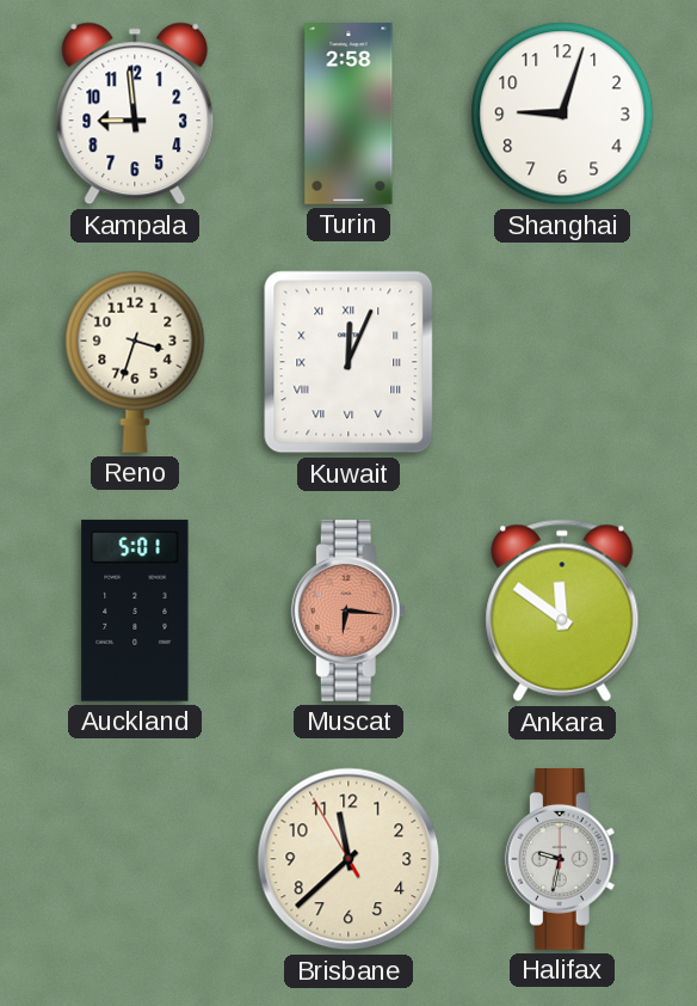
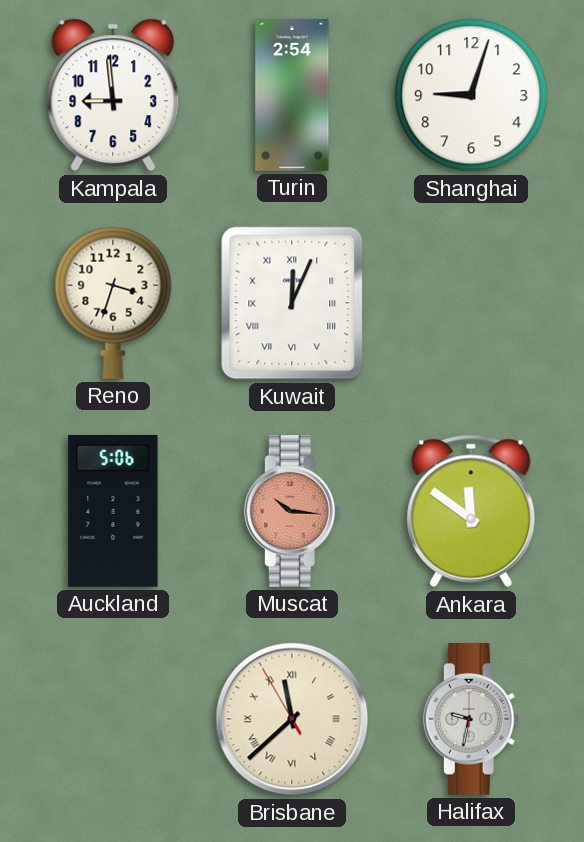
Turin: 2:58 -> 2:54 (292, 96)
Auckland: 5:01 -> 5:06 (113, 511)
Muscat: 6:16 -> 10:16 (292, 512)
Brisbane numerals: Arabic -> Roman (292, 719)
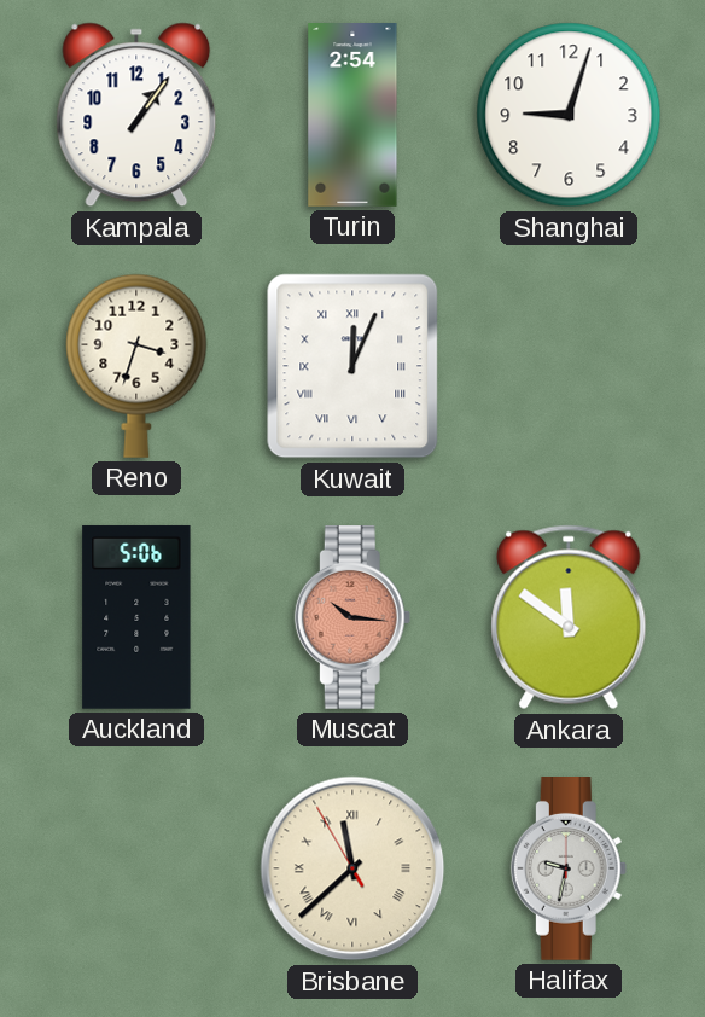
Kampala: 8:59 -> 1:06 (136, 115)
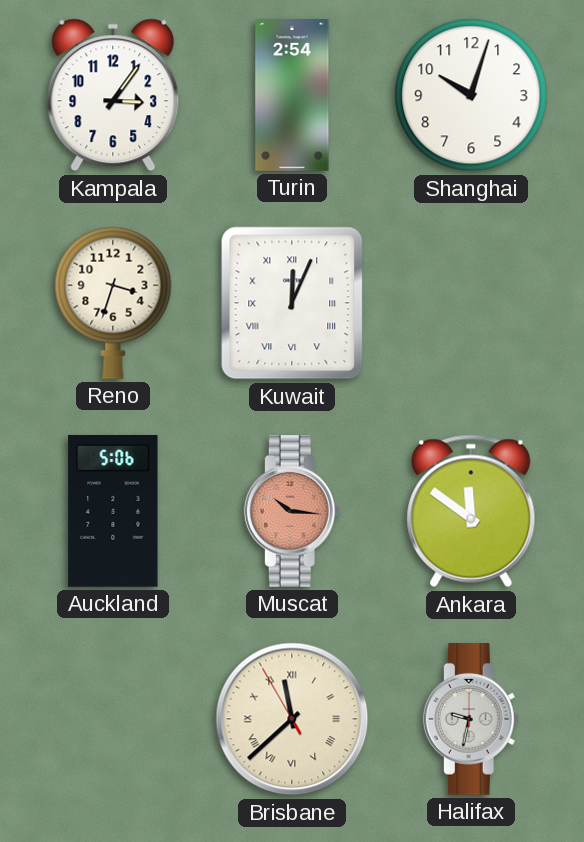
Kampala: 1:06 -> 3:06 (113, 95)
Shanghai: 9:03 -> 10:03 (471, 95)
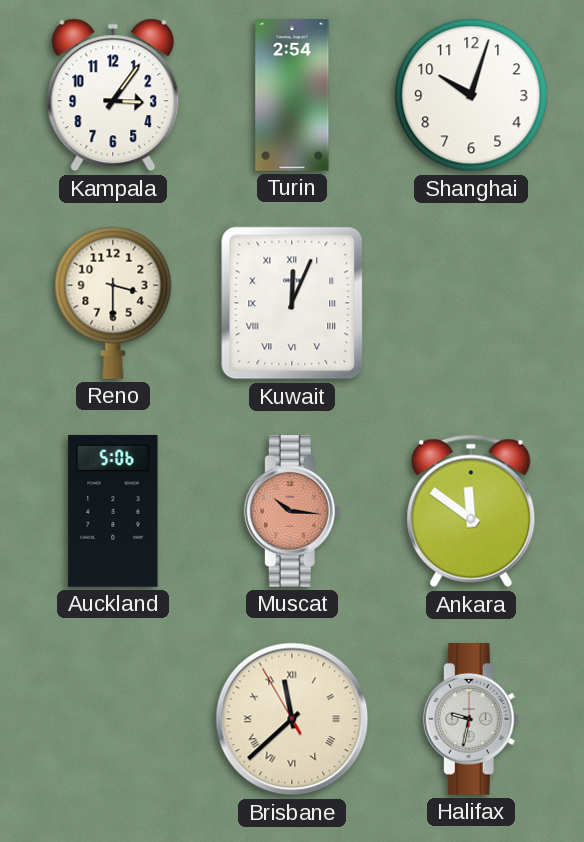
Reno: 3:33 -> 3:30 (113, 303)
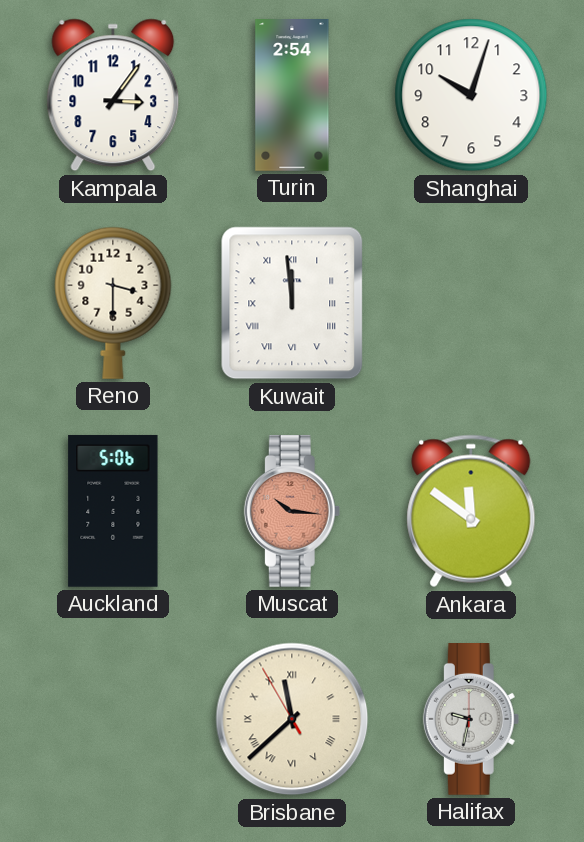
Kuwait: 12:04 -> 11:59 (292, 303)
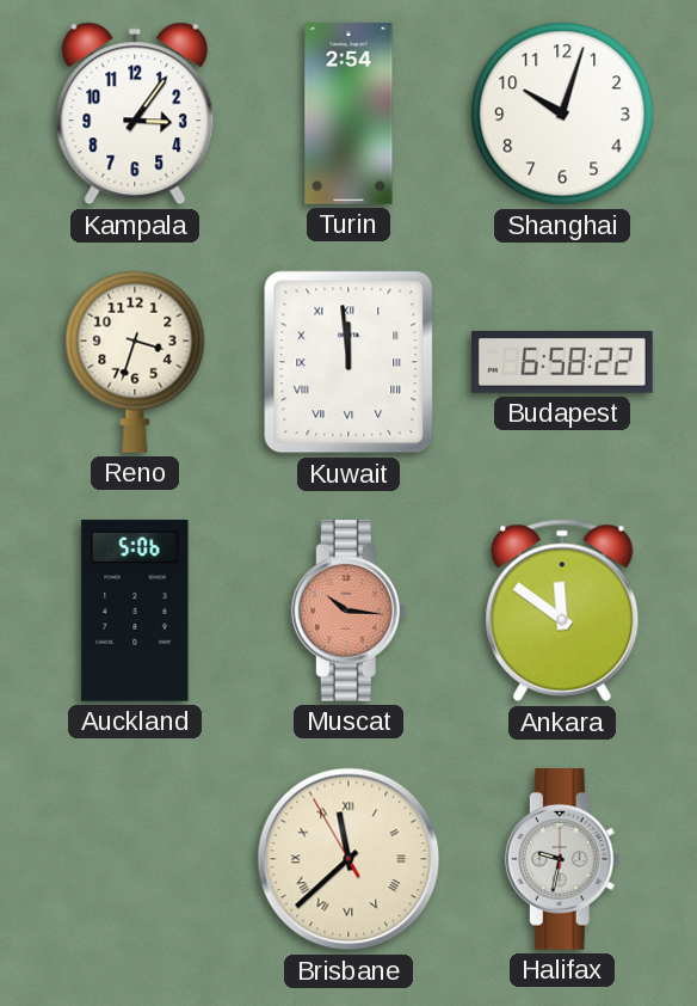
Reno: 3:30 -> 3:33 (135, 362)
Budapest: none -> 6:58 (563, 362)
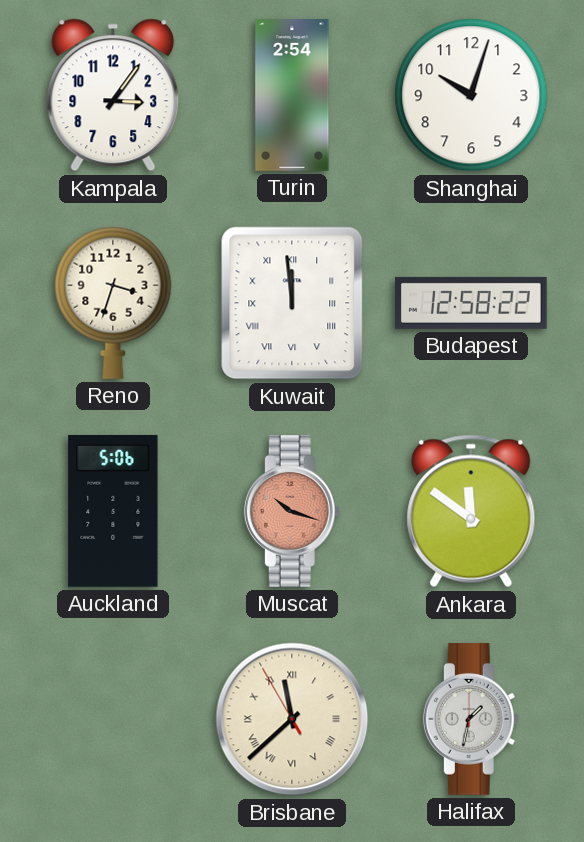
Budapest: 6:58 -> 12:58 (472, 303)
Muscat: 10:16 -> 10:18 (292, 512)
Halifax: 9:32 -> 1:32 (471, 720)
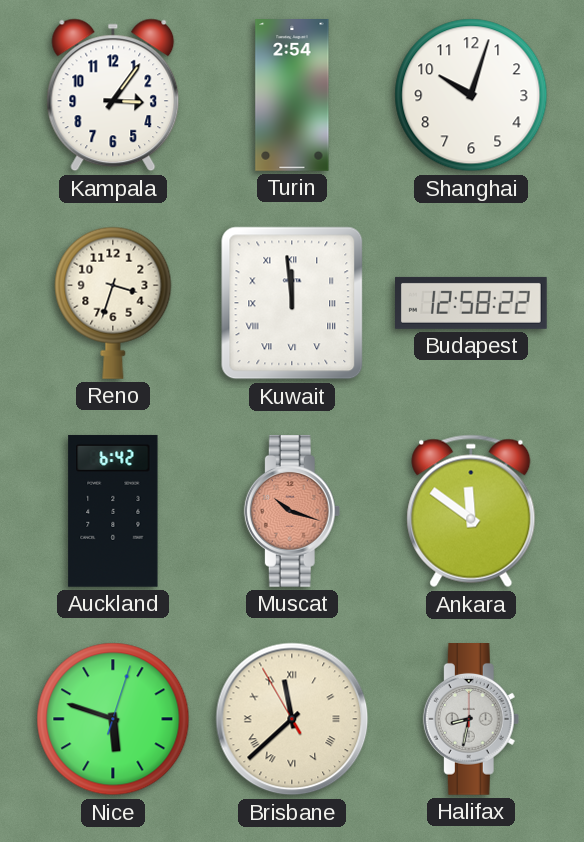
Auckland: 5:06 -> 6:42 (113, 511)
Nice: none -> 5:48 (113, 719)
Halifax: 1:32 -> 8:32 (471, 720)
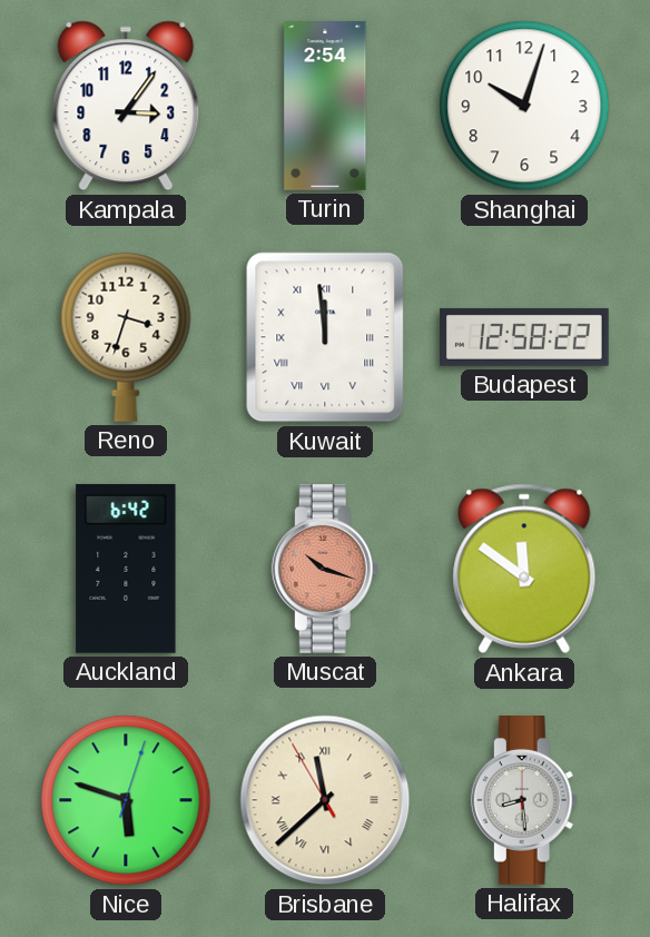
Halifax: 8:32 -> 8:29 (524, 801)
